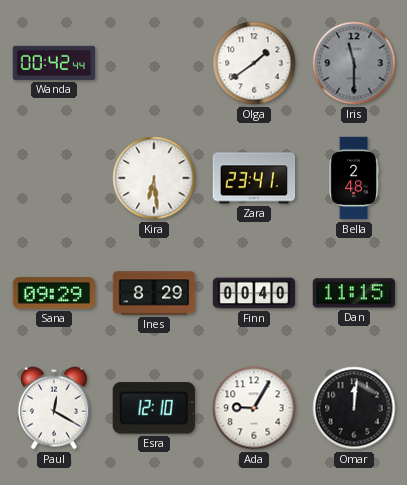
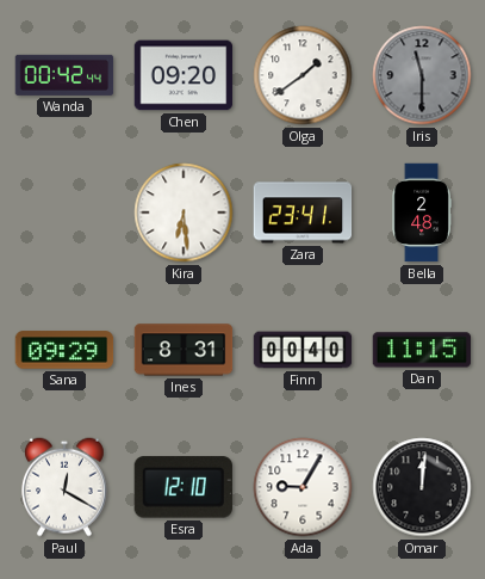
Chen: none -> 09:20 (184, 75)
Ines: 8:29 -> 8:31 (184, 350)
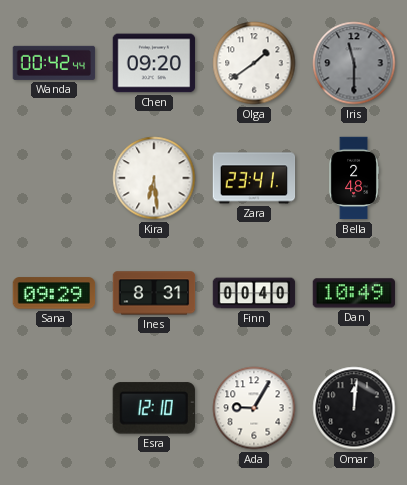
Dan: 11:15 -> 10:49 (354, 293)
Paul: 12:20 -> none (64, 487)
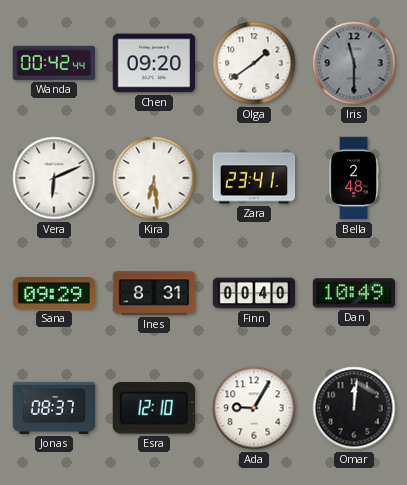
Vera: none -> 6:11 (54, 178)
Jonas: none -> 08:37 (54, 408)
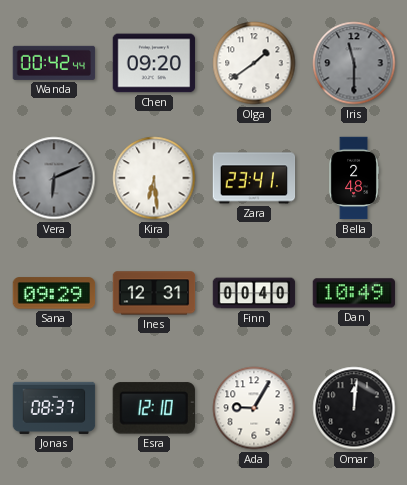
Vera dial: white -> grey (54, 178)
Ines: 8:31 -> 12:31 (154, 293)
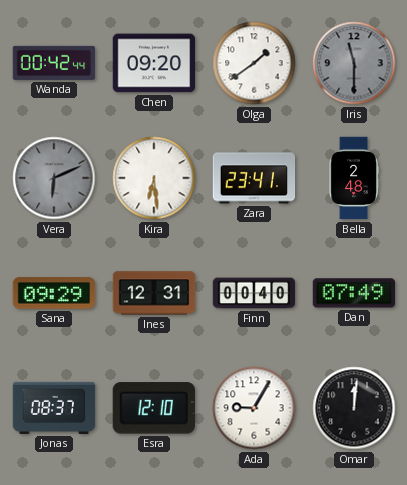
Dan: 10:49 -> 07:49 (354, 293)
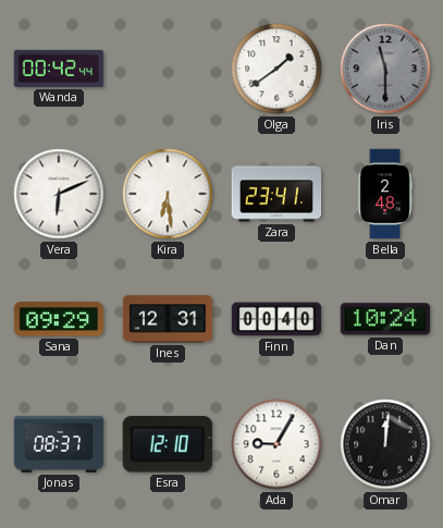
Chen: 09:20 -> none (154, 63)
Vera dial: grey -> white (59, 194)
Dan: 07:49 -> 10:24 (385, 319)
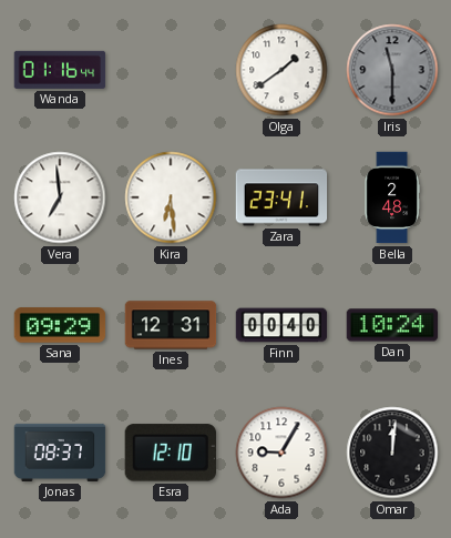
Wanda: 00:42 -> 01:16 (60, 70)
Vera: 6:11 -> 6:59 (60, 197)
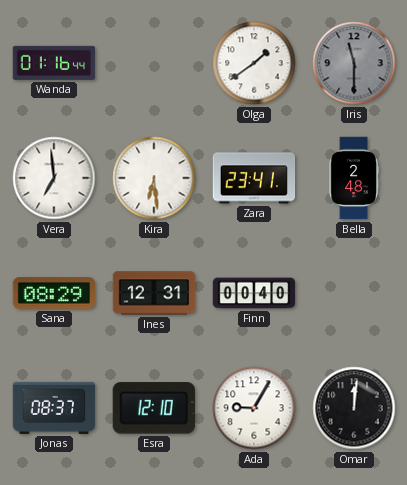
Sana: 09:29 -> 08:29 (54, 293)
Dan: 10:24 -> none (392, 325)
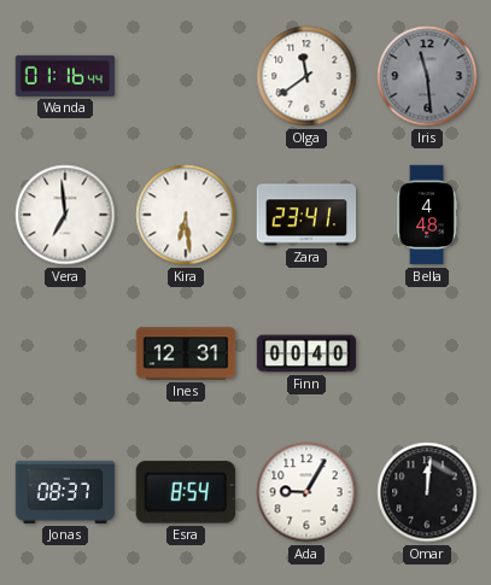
Olga: 1:39 -> 11:39 (306, 76)
Iris: 11:30 -> 11:29 (427, 76)
Bella: 2:48 -> 4:48 (427, 215)
Sana: 08:29 -> none (54, 293)
Esra: 12:10 -> 8:54 (186, 492)
